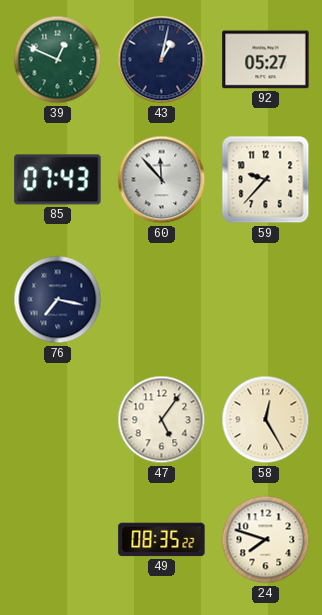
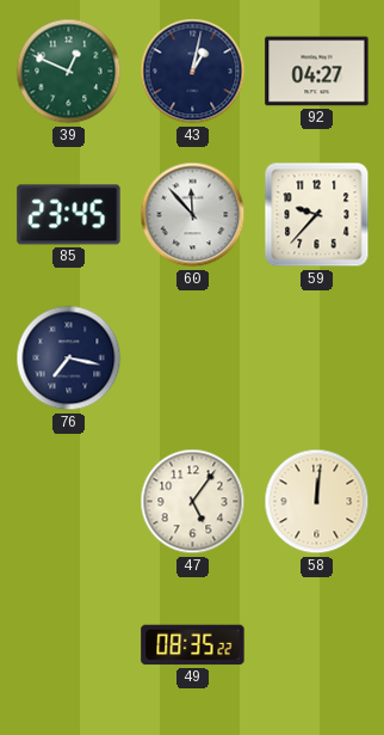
92: 05:27 -> 04:27 (317, 72)
85: 07:43 -> 23:45 (69, 215)
58: 12:25 -> 12:01 (317, 502)
24: 7:48 -> none (266, 540)
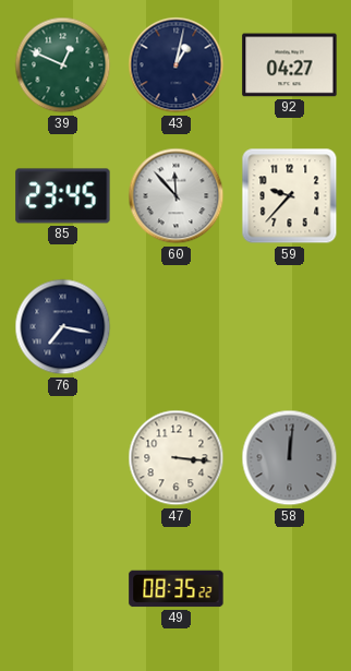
47: 5:06 -> 3:16 (177, 458)
58 dial: cream -> grey (290, 458)
